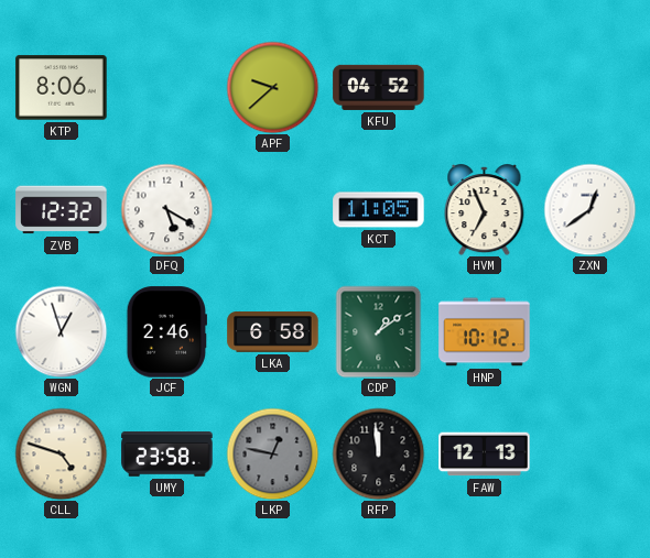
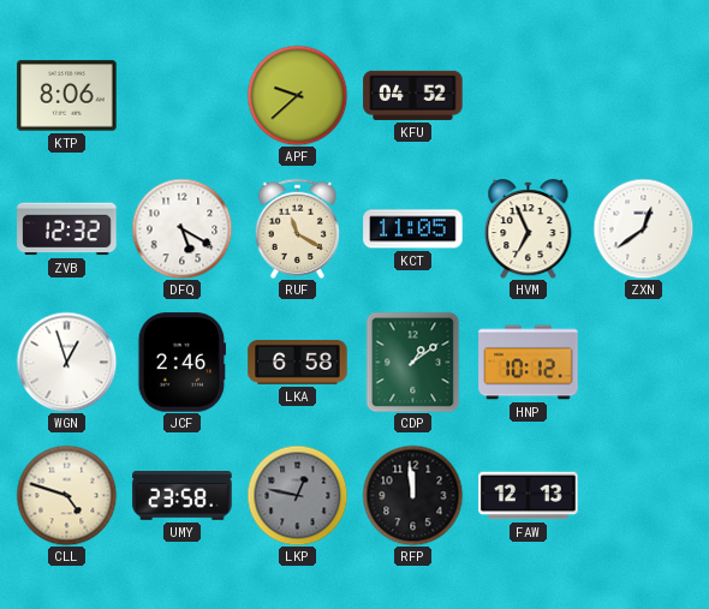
RUF: none -> 11:20 (297, 228)
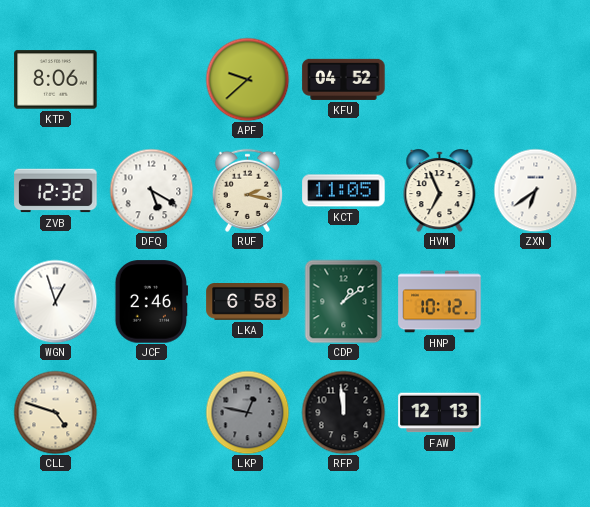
RUF: 11:20 -> 2:17 (247, 190)
ZXN: 12:39 -> 6:39 (535, 190)
UMY: 23:58 -> none (183, 496)
